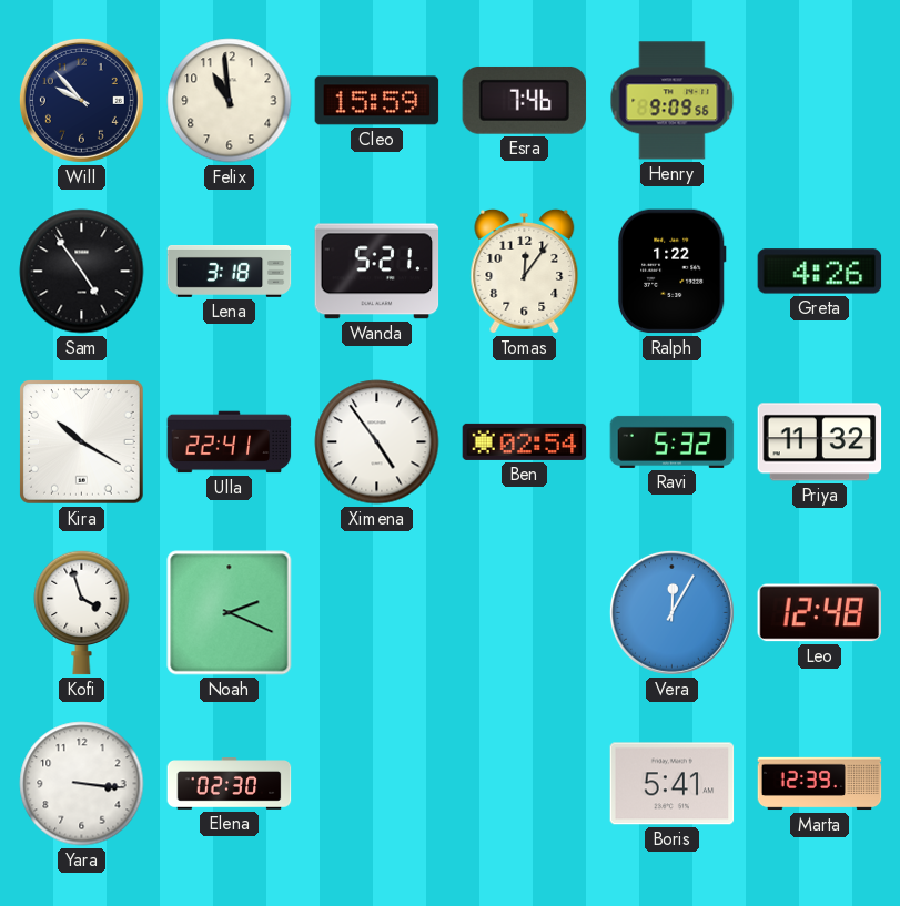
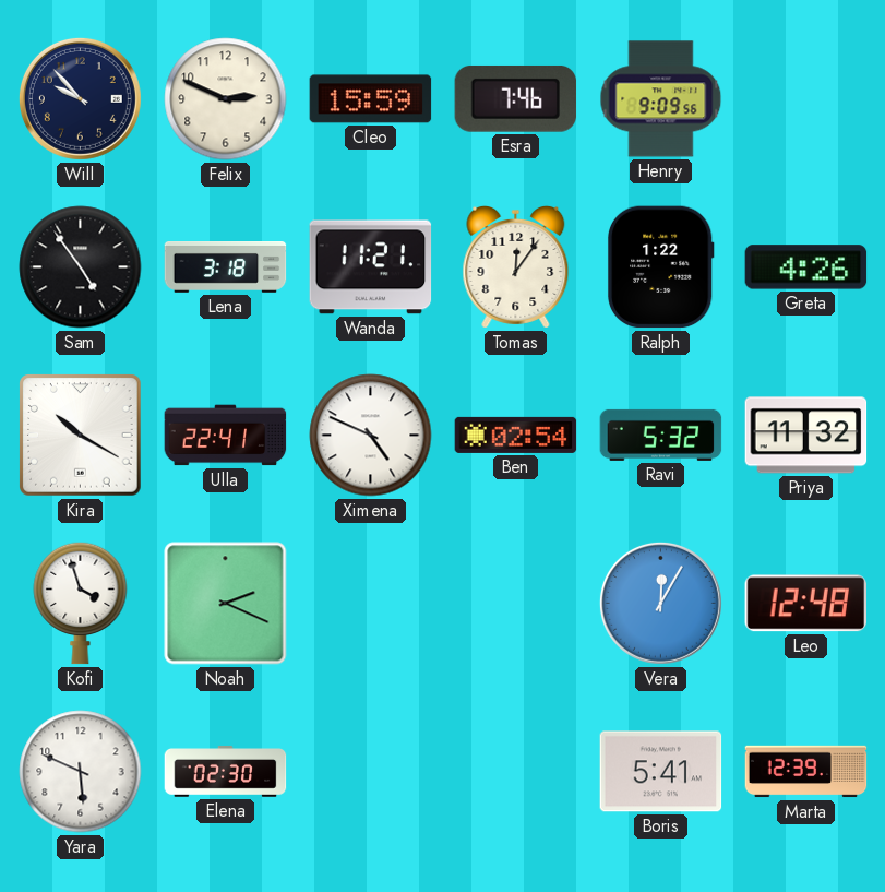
Felix: 10:59 -> 2:49 (226, 99)
Wanda: 5:21 -> 11:21 (371, 267)
Ximena: 4:54 -> 4:49 (371, 436)
Yara: 3:16 -> 5:49 (81, 772)
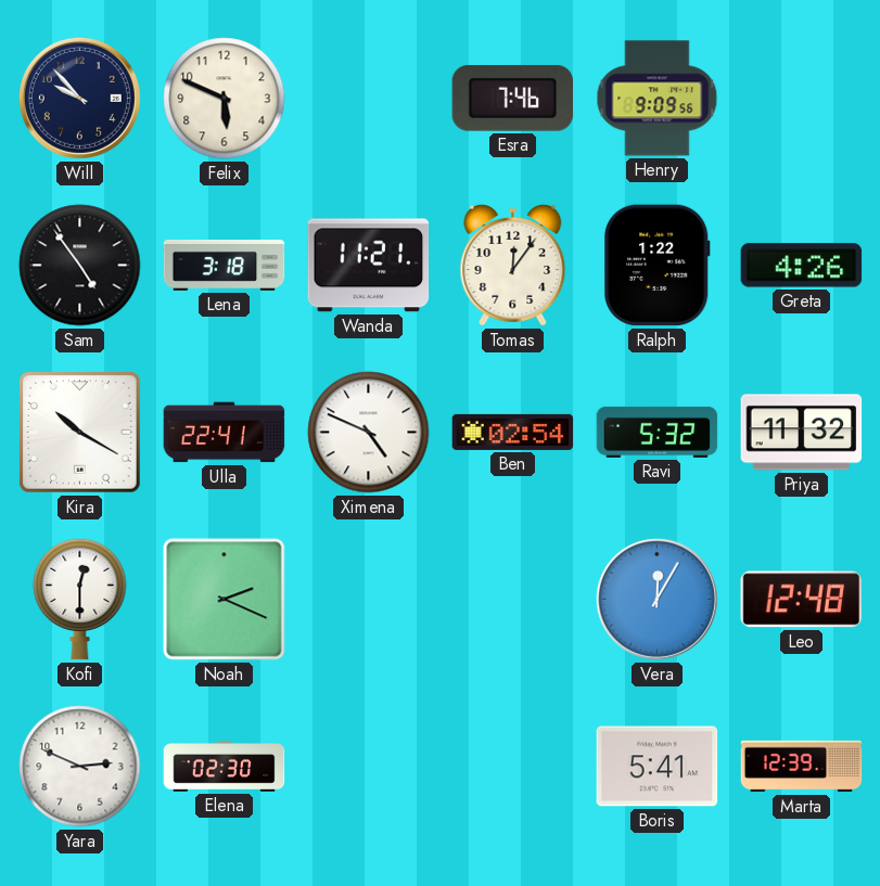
Felix: 2:49 -> 5:49 (225, 99)
Cleo: 15:59 -> none (371, 99)
Kofi: 3:57 -> 12:30 (80, 599)
Yara: 5:49 -> 2:49 (80, 767)
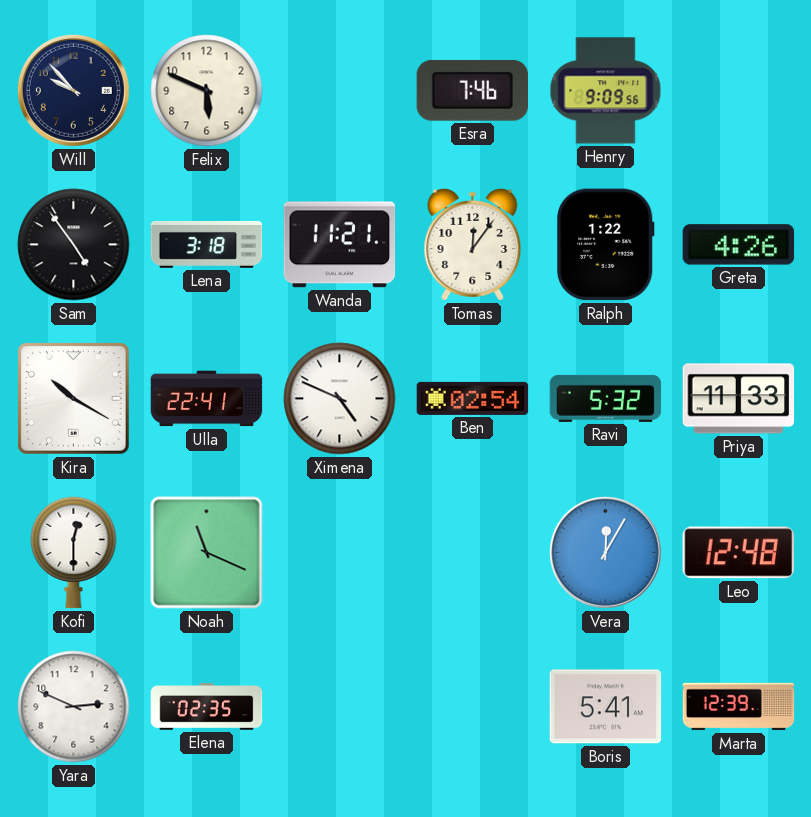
Priya: 11:32 -> 11:33 (739, 399)
Noah: 2:19 -> 11:19 (207, 553)
Elena: 02:30 -> 02:35 (207, 707)
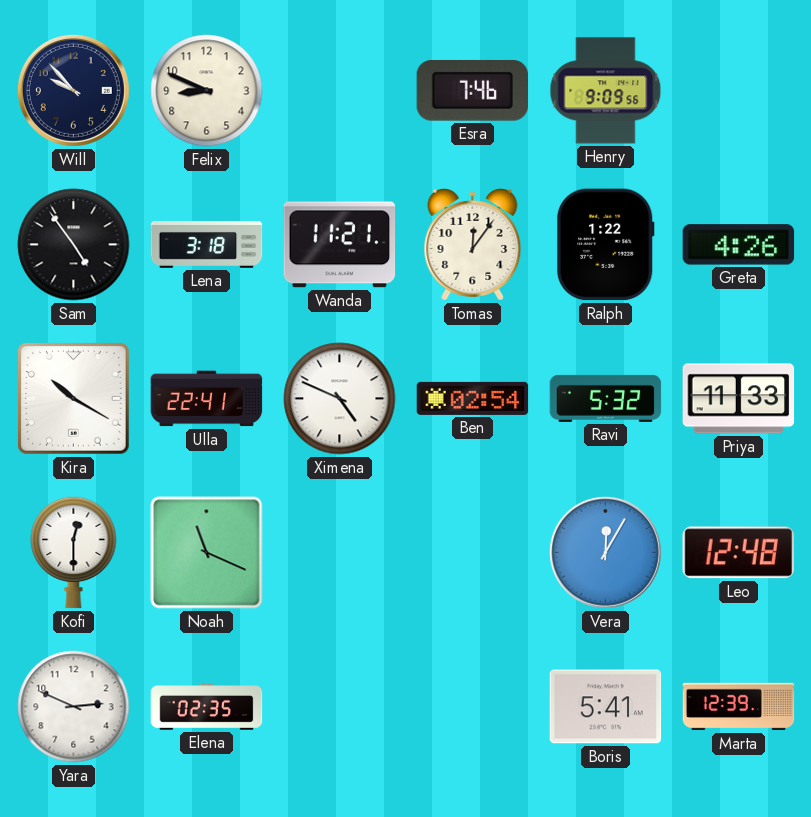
Felix: 5:49 -> 8:49 (207, 91)
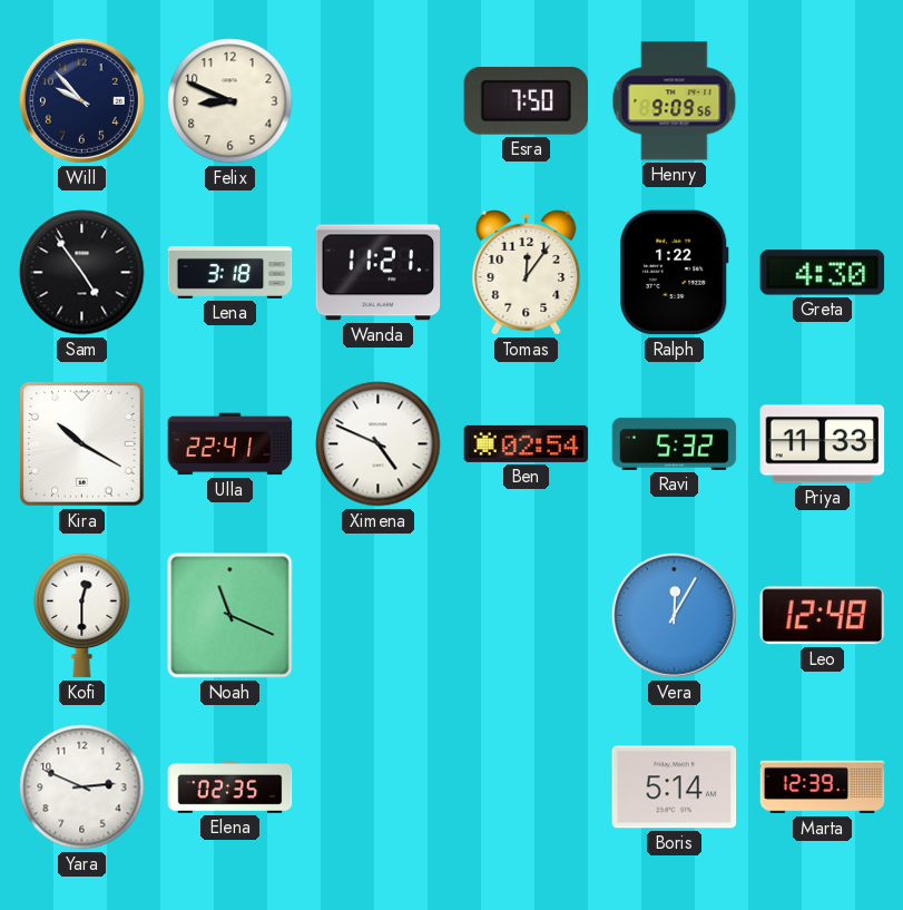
Esra: 7:46 -> 7:50 (527, 101)
Greta: 4:26 -> 4:30 (823, 273)
Boris: 5:41 -> 5:14 (675, 787)
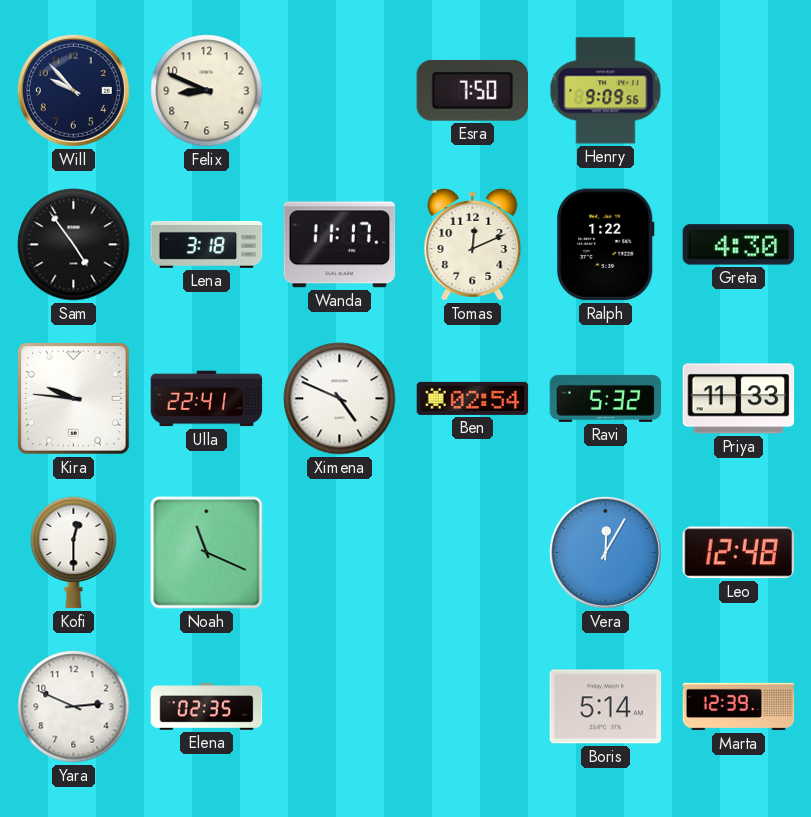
Wanda: 11:21 -> 11:17 (340, 245)
Tomas: 12:06 -> 12:11 (473, 244)
Kira: 10:20 -> 9:46 (74, 399)
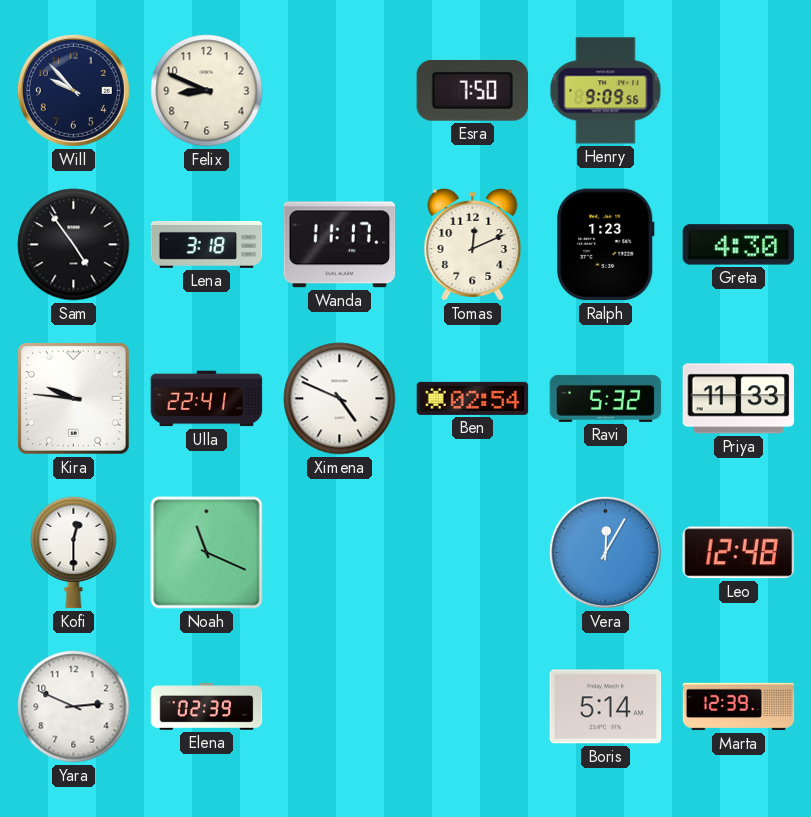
Ralph: 1:22 -> 1:23 (605, 245)
Elena: 02:35 -> 02:39 (207, 707)
